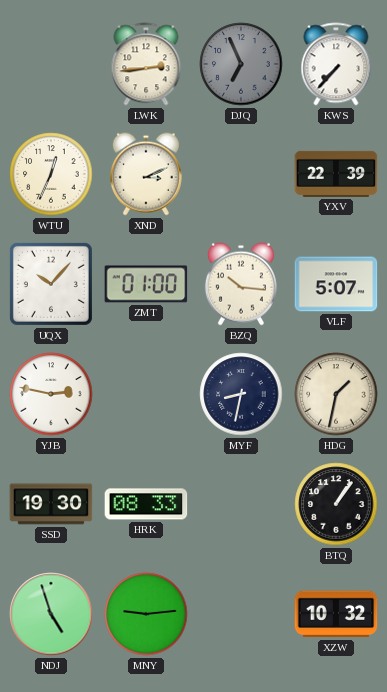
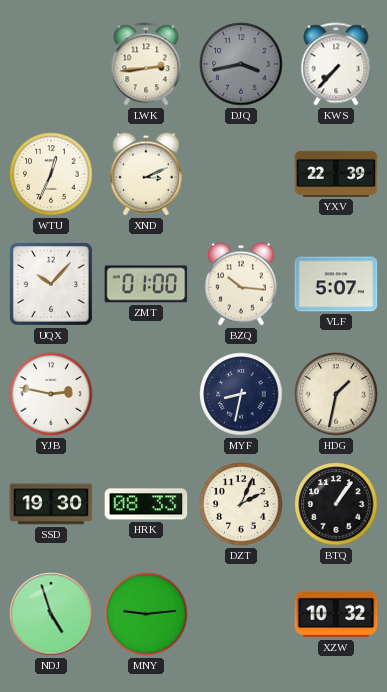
DJQ: 6:56 -> 3:43 (241, 64)
DZT: none -> 2:04 (241, 504)
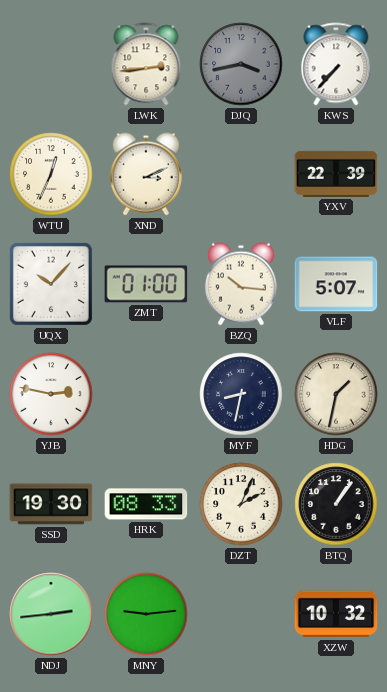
NDJ: 4:57 -> 2:44 (51, 614)
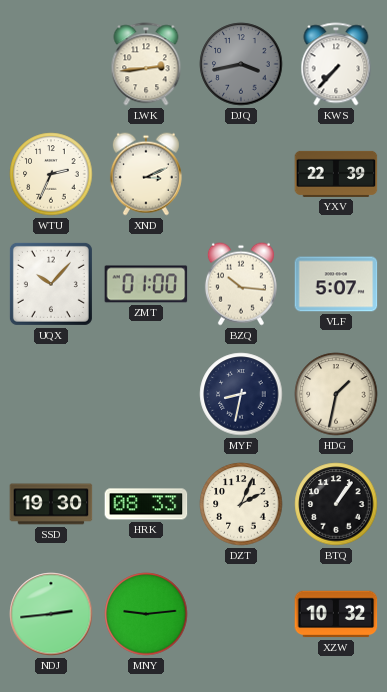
WTU: 12:34 -> 2:34 (51, 174)
YJB: 2:47 -> none (51, 394)
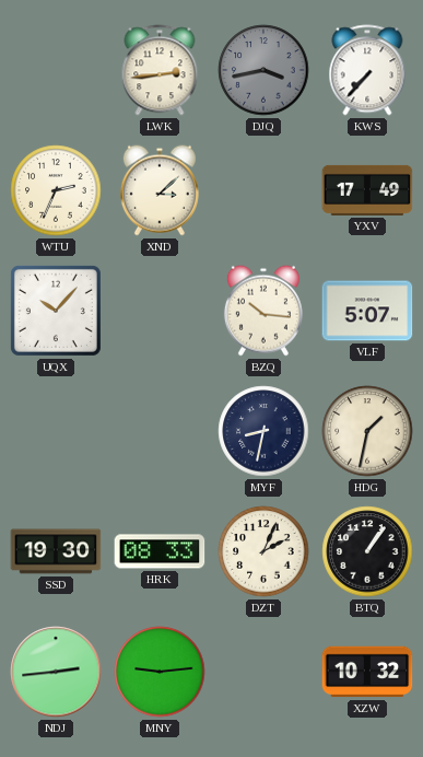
XND: 3:11 -> 3:08 (160, 190)
YXV: 22:39 -> 17:49 (367, 190)
ZMT: 01:00 -> none (146, 284)
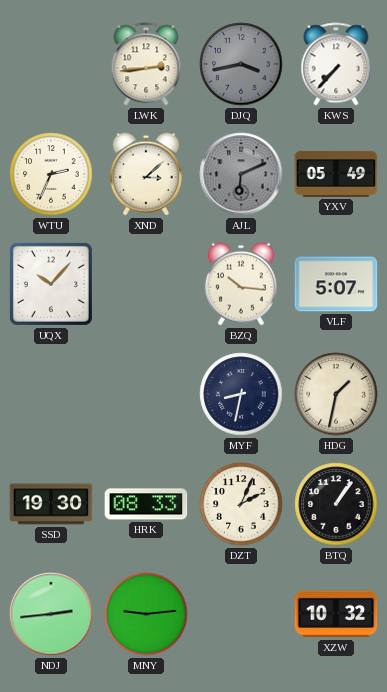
AJL: none -> 6:11 (241, 174)
YXV: 17:49 -> 05:49 (336, 174)
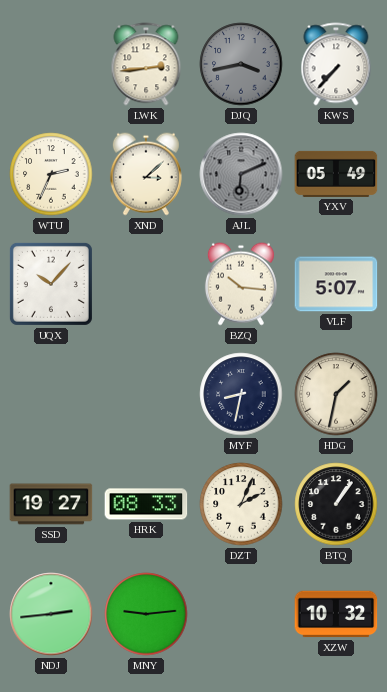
SSD: 19:30 -> 19:27 (51, 504)
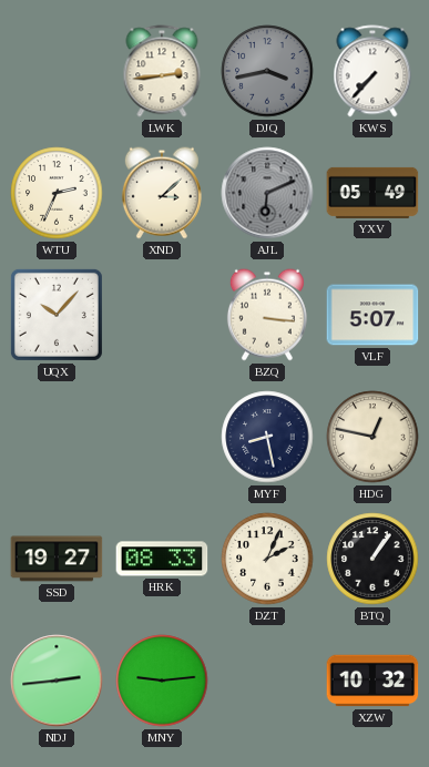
BZQ: 10:16 -> 3:16 (267, 315)
MYF: 8:32 -> 8:28 (267, 437)
HDG: 1:32 -> 12:47 (372, 437)
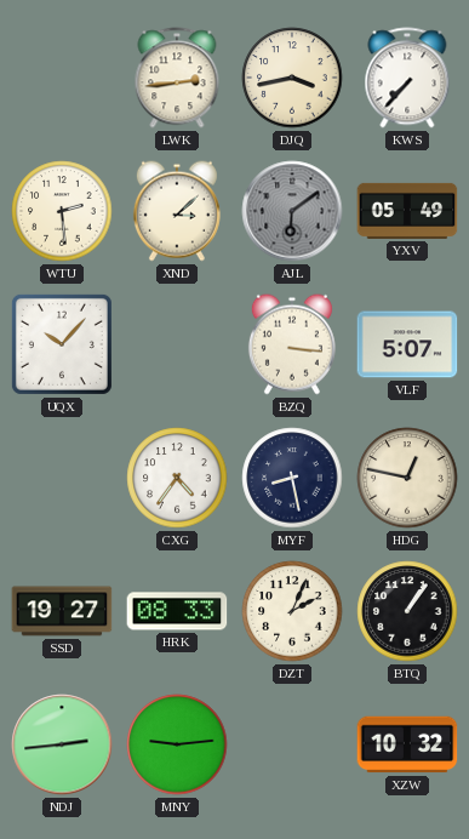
DJQ dial: grey -> cream (292, 78)
WTU: 2:34 -> 2:29 (62, 211)
AJL: 6:11 -> 6:09 (292, 211)
CXG: none -> 4:36 (177, 478)
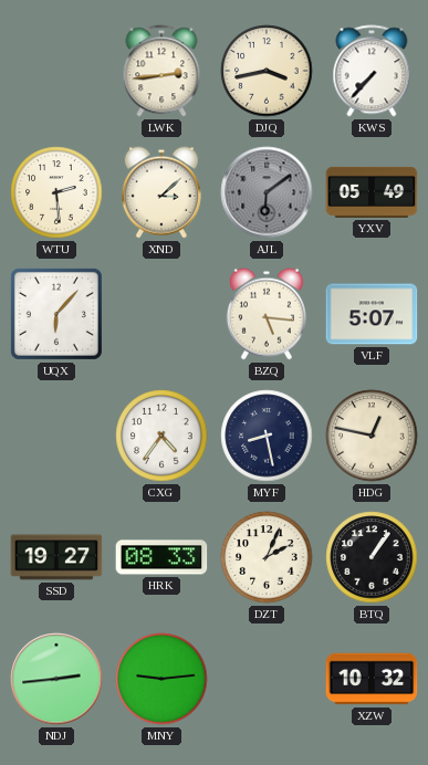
UQX: 10:07 -> 6:07 (56, 314)
BZQ: 3:16 -> 5:16 (267, 314)
